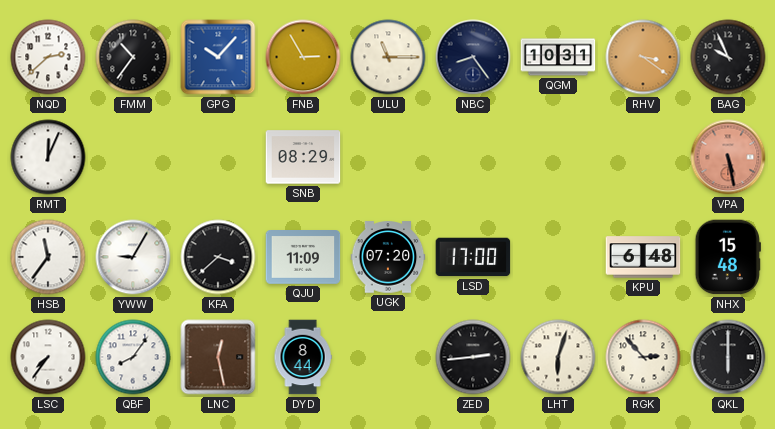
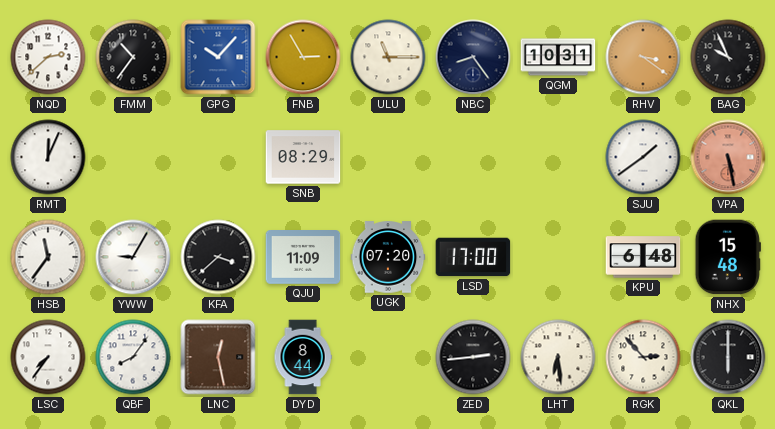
SJU: none -> 1:39 (643, 157)
LHT: 6:03 -> 6:29 (558, 357)
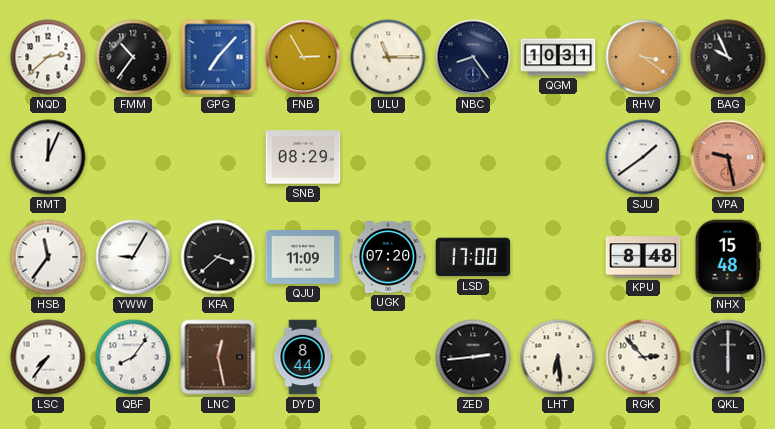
GPG: 10:07 -> 7:07 (218, 57)
VPA: 5:28 -> 9:28 (728, 157)
KPU: 6:48 -> 8:48 (643, 257)
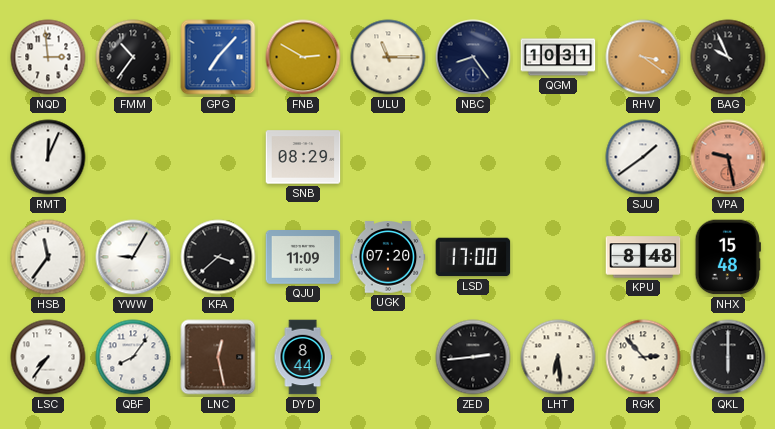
NQD: 2:38 -> 2:59 (48, 57)
FNB: 2:55 -> 2:50 (303, 57)
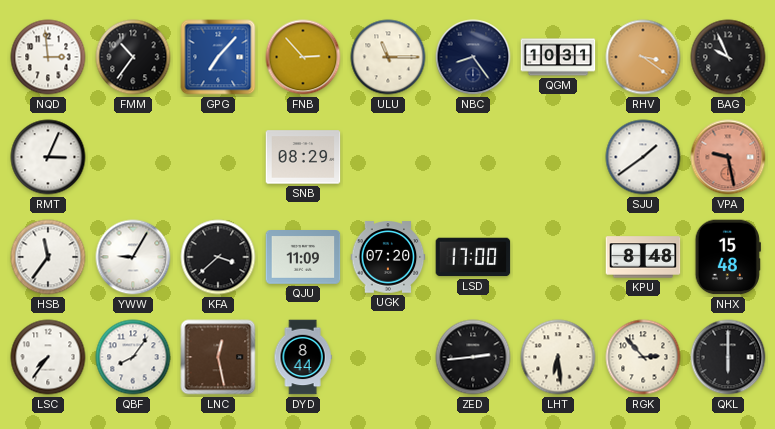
FNB: 2:50 -> 2:53 (303, 57)
RMT: 12:04 -> 3:04 (48, 157)
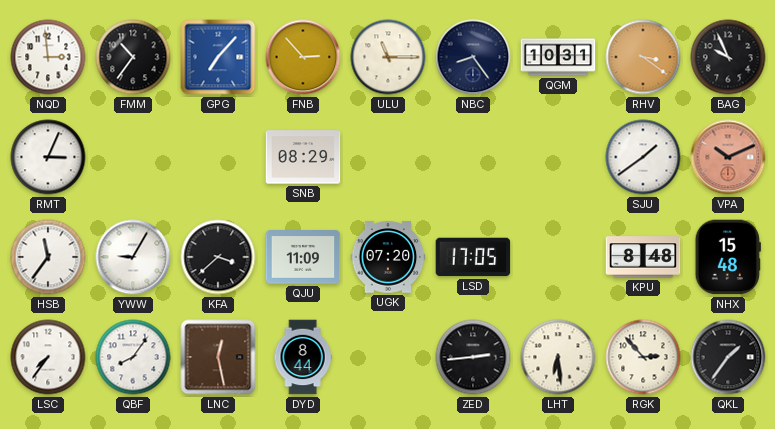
VPA: 9:28 -> 10:11 (728, 157)
LSD: 17:00 -> 17:05 (473, 257)
QKL: 6:00 -> 1:36 (728, 357)
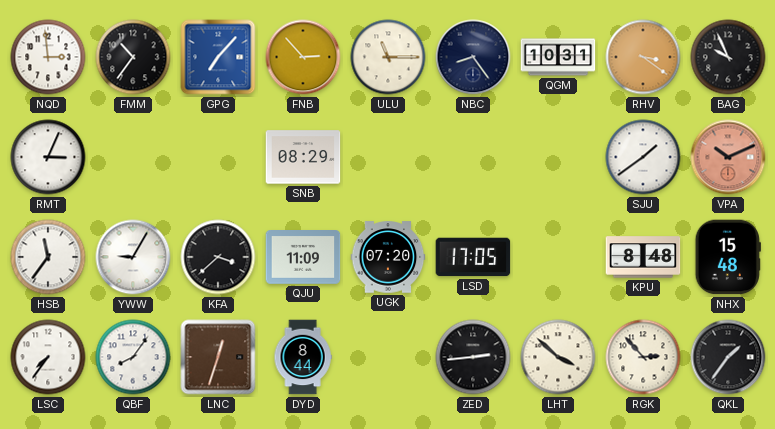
LNC: 12:28 -> 12:33 (218, 357)
LHT: 6:29 -> 3:52 (558, 357)
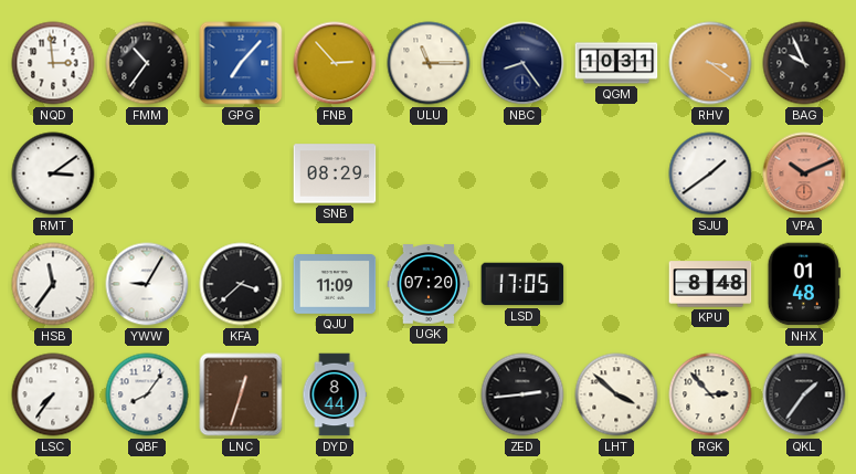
RMT: 3:04 -> 3:09 (53, 173)
NHX: 15:48 -> 01:48 (804, 284)
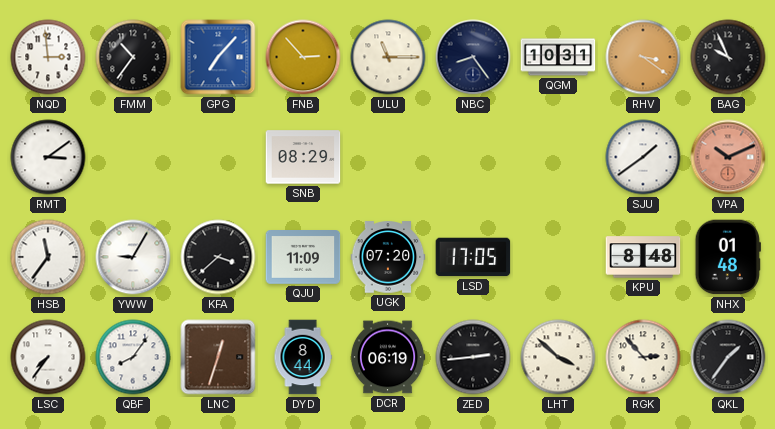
DCR: none -> 06:19 (388, 357)
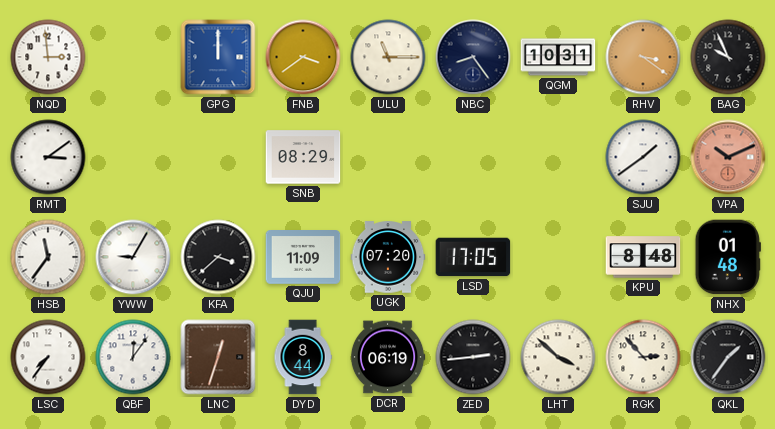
FMM: 10:36 -> none (133, 57)
GPG: 7:07 -> 12:00 (218, 57)
FNB: 2:53 -> 3:39 (303, 57)
QBF: 8:06 -> 12:06 (133, 357)
